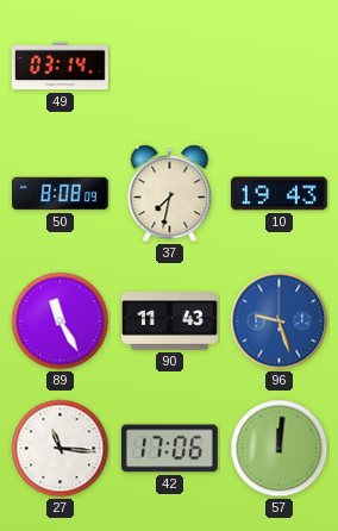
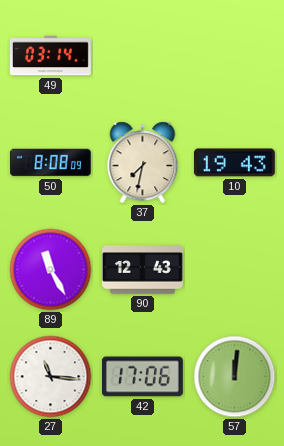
90: 11:43 -> 12:43 (143, 270)
96: 9:27 -> none (280, 321)
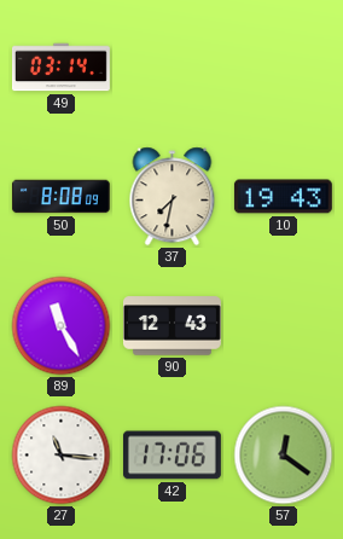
57: 12:01 -> 12:21 (284, 456)
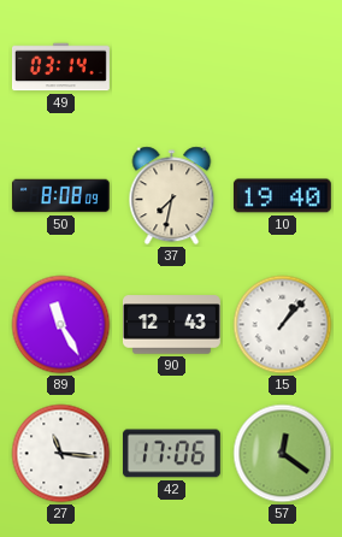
10: 19:43 -> 19:40 (282, 196)
15: none -> 1:07 (283, 325)
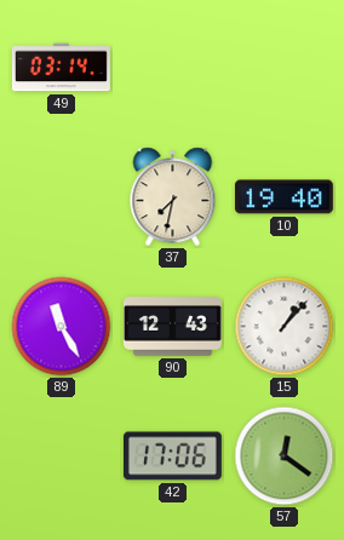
50: 8:08 -> none (61, 196)
27: 11:16 -> none (61, 454)
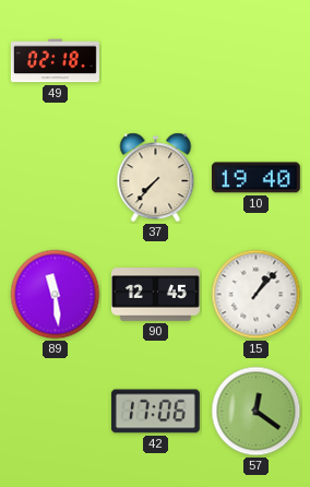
49: 03:14 -> 02:18 (56, 61)
37: 7:32 -> 7:37 (156, 178)
89: 11:25 -> 11:29 (56, 295)
90: 12:43 -> 12:45 (156, 295)
